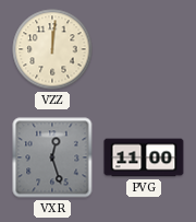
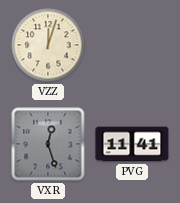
VZZ: 12:01 -> 12:03 (48, 45)
PVG: 11:00 -> 11:41 (132, 144)
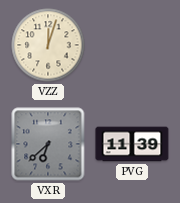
VXR: 12:27 -> 6:38 (48, 144)
PVG: 11:41 -> 11:39 (132, 144)
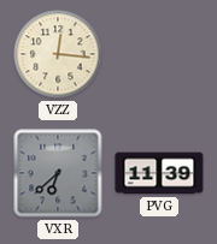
VZZ: 12:03 -> 12:16 (58, 54)
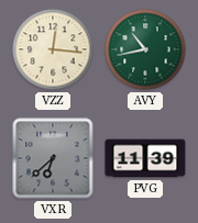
AVY: none -> 10:43 (145, 49)
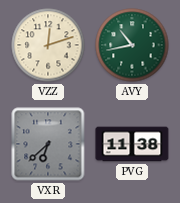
VZZ: 12:16 -> 12:12 (48, 45)
PVG: 11:39 -> 11:38 (132, 144)
